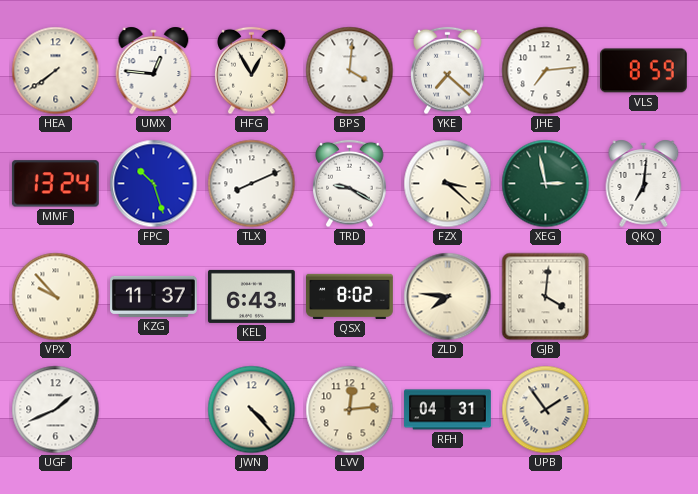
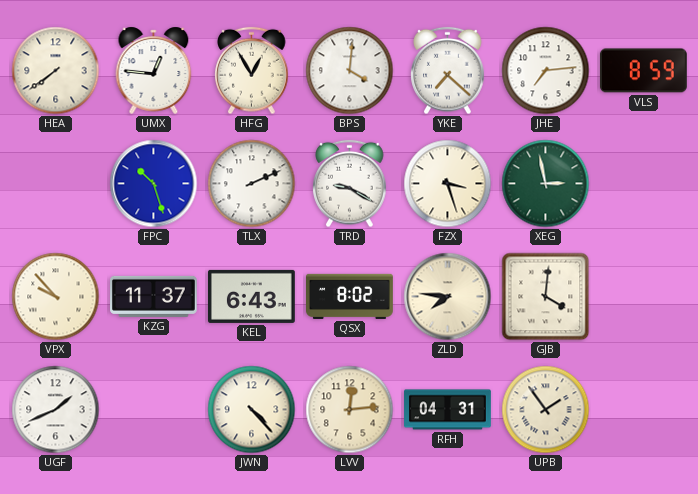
MMF: 13:24 -> none (55, 184)
TLX: 8:11 -> 2:11 (252, 184)
FZX: 3:22 -> 3:27 (448, 184)
QKQ: 7:01 -> none (644, 183)
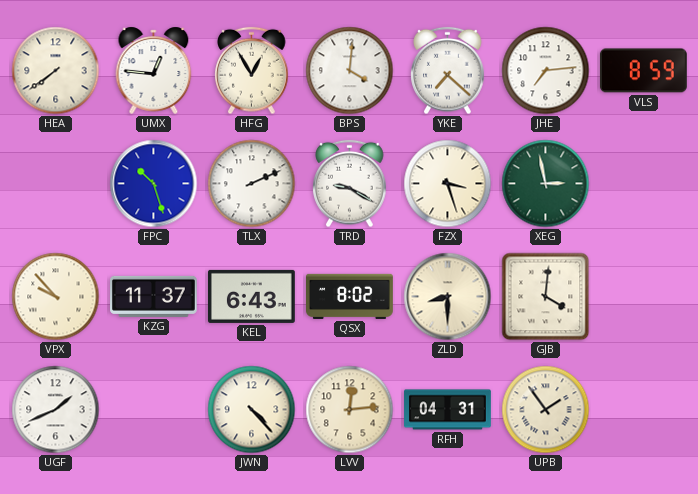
ZLD: 7:46 -> 8:30 (448, 297)
